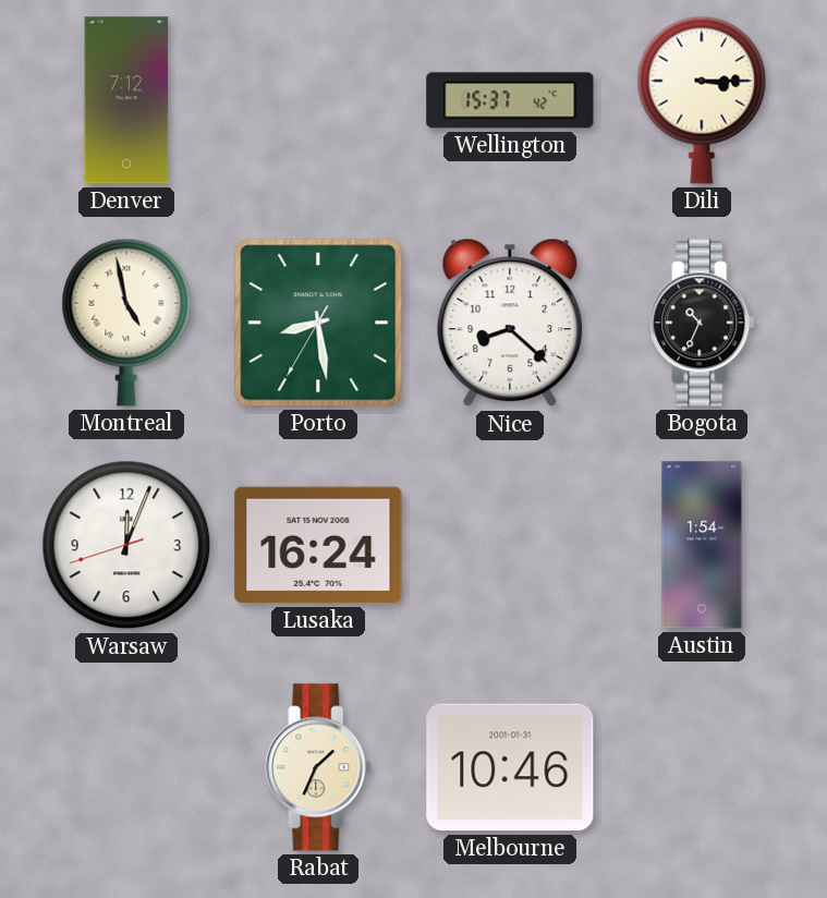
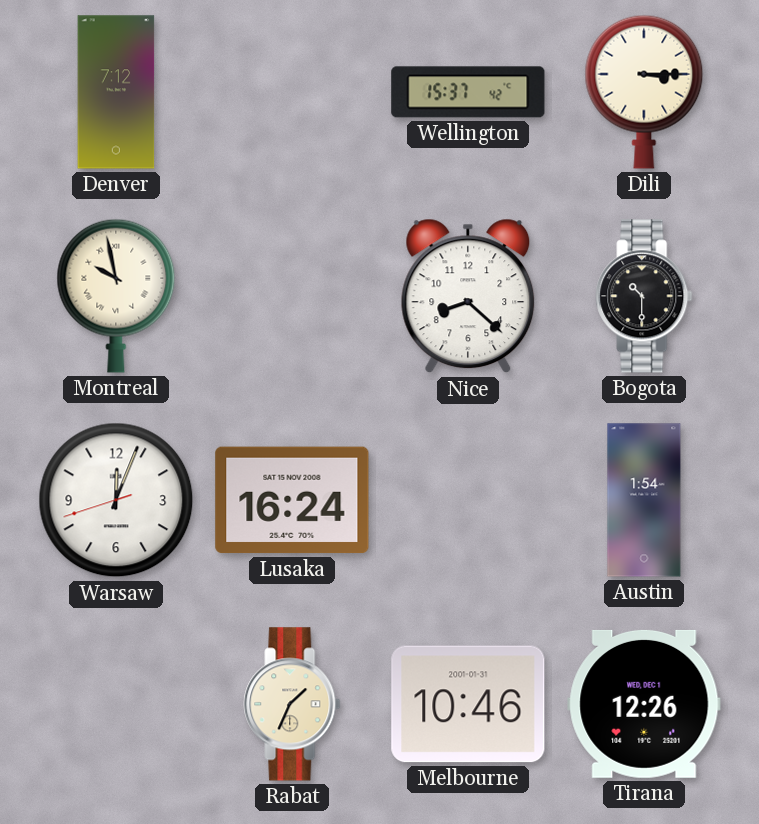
Montreal: 4:58 -> 9:58 (116, 296)
Porto: 8:28 -> none (318, 323)
Bogota: 10:34 -> 10:30 (644, 296)
Tirana: none -> 12:26 (644, 704)
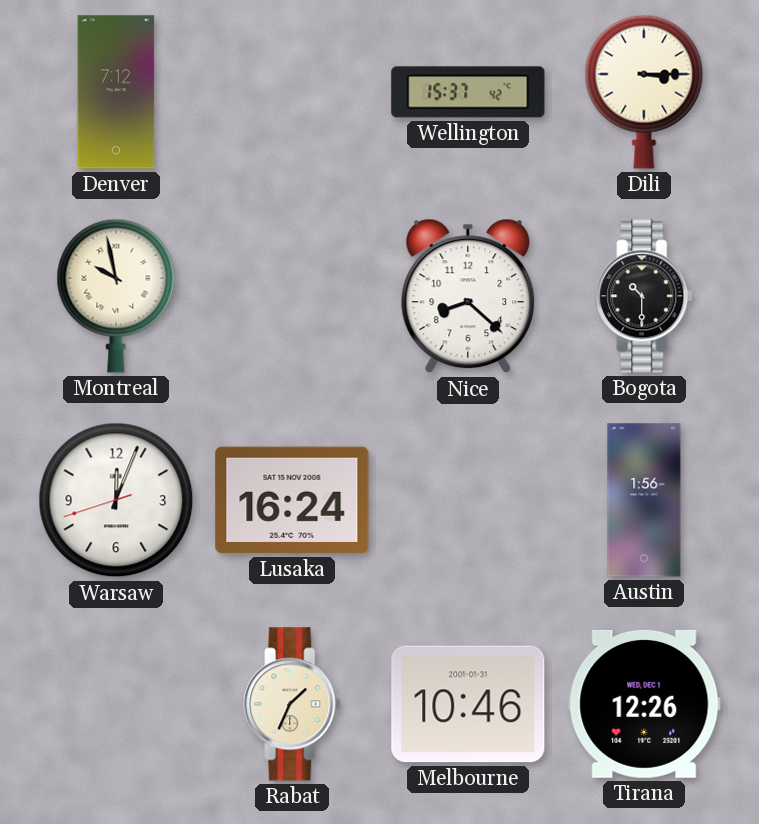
Austin: 1:54 -> 1:56 (644, 500)
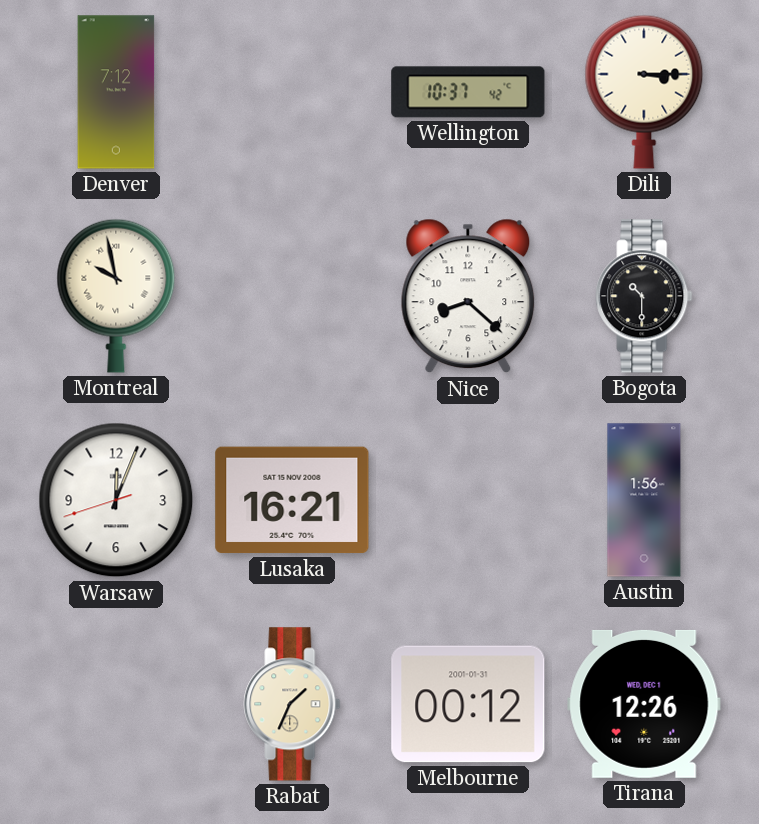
Wellington: 15:37 -> 10:37 (468, 92)
Lusaka: 16:24 -> 16:21 (292, 500)
Melbourne: 10:46 -> 00:12 (468, 704)
